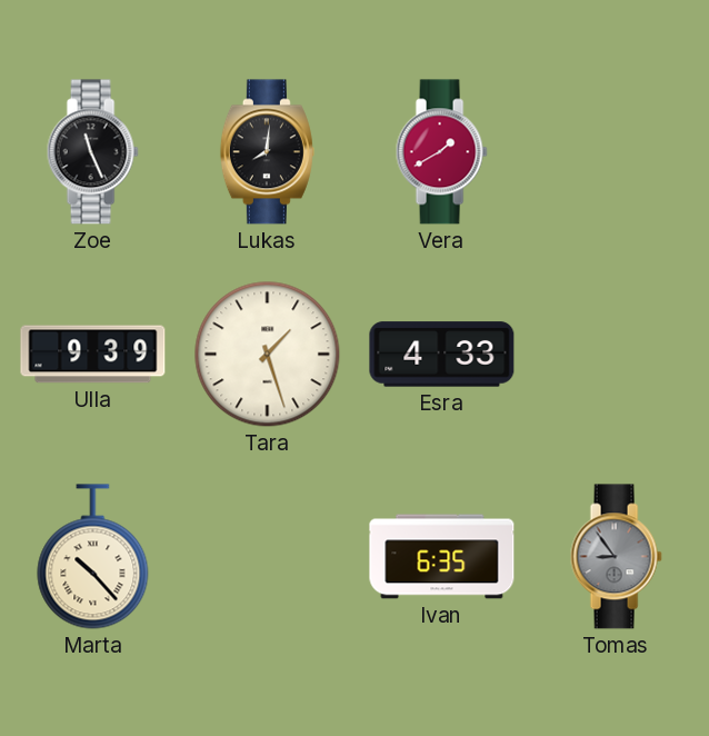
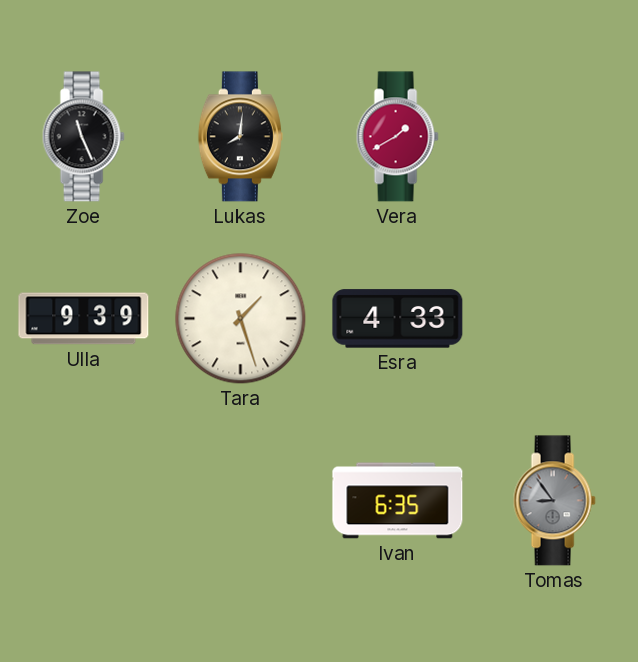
Marta: 10:23 -> none (93, 557)
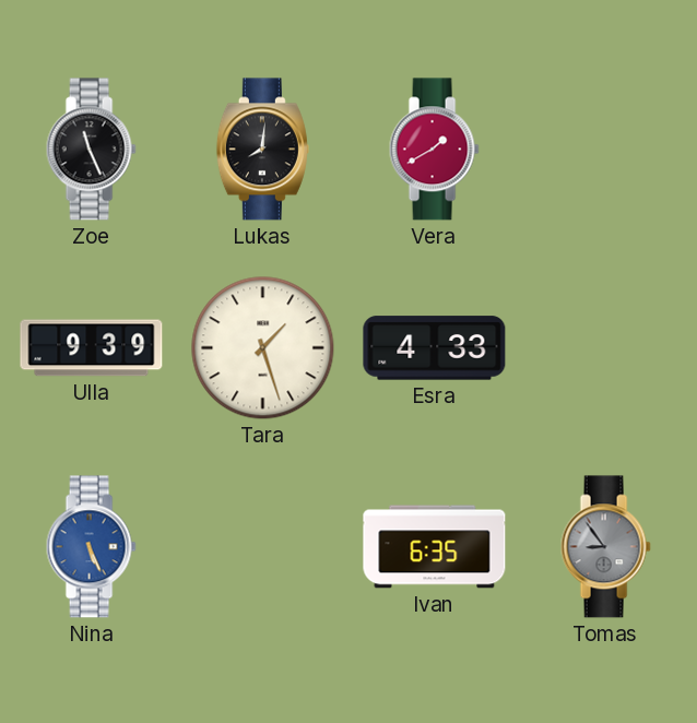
Nina: none -> 5:26 (91, 547)
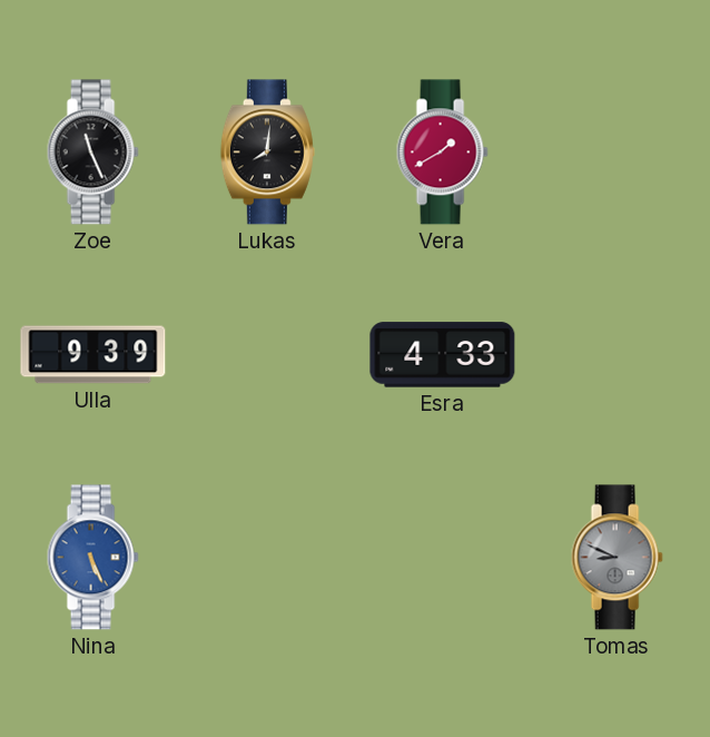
Tara: 1:27 -> none (263, 348)
Ivan: 6:35 -> none (435, 547)
Tomas: 8:54 -> 8:49 (617, 558)
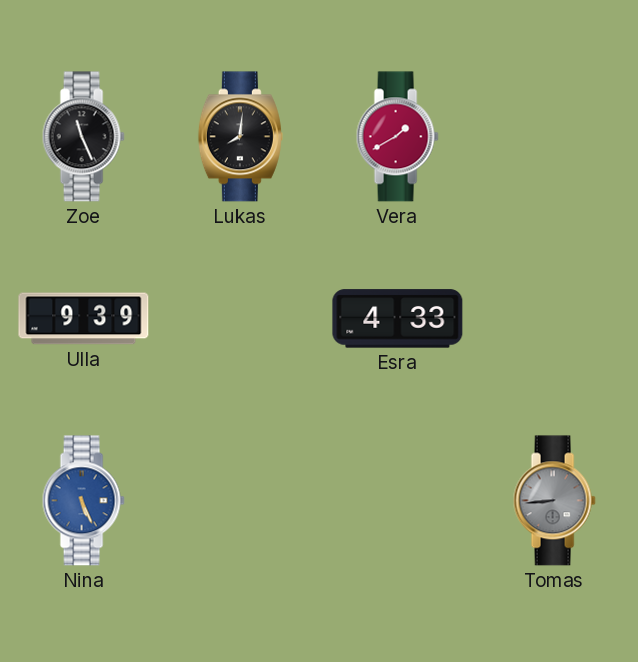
Tomas: 8:49 -> 8:44 (554, 501)
